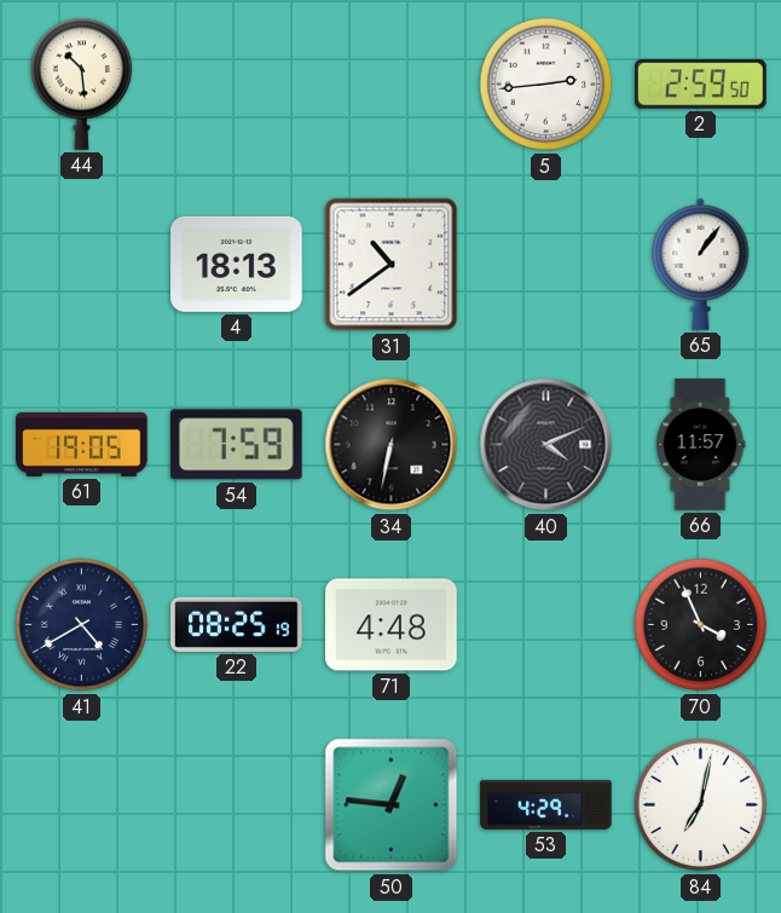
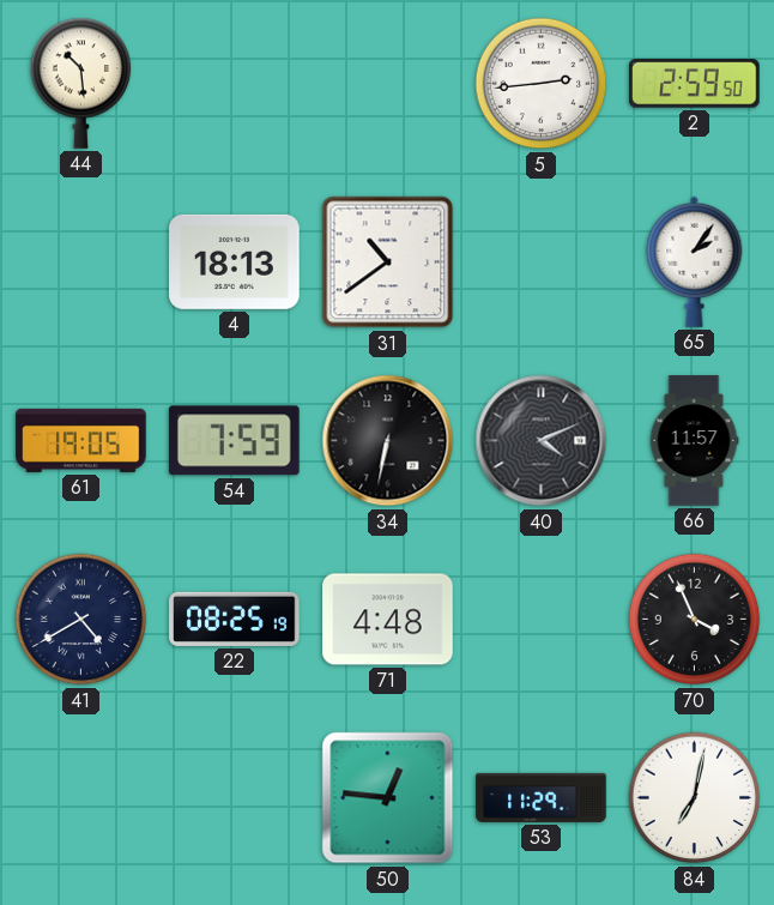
65: 1:06 -> 2:06 (695, 261)
53: 4:29 -> 11:29 (542, 797)
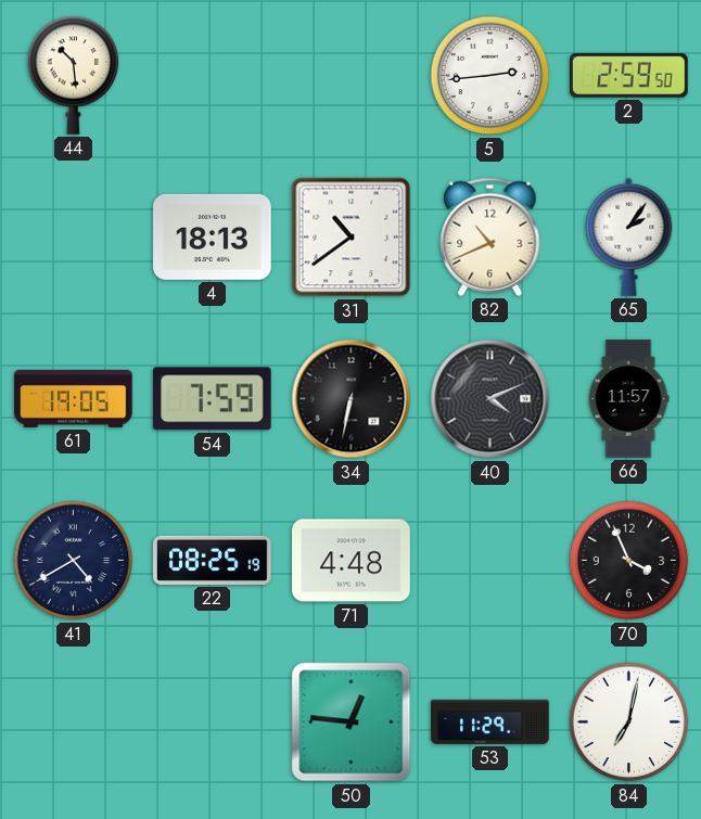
82: none -> 10:41 (490, 236)
